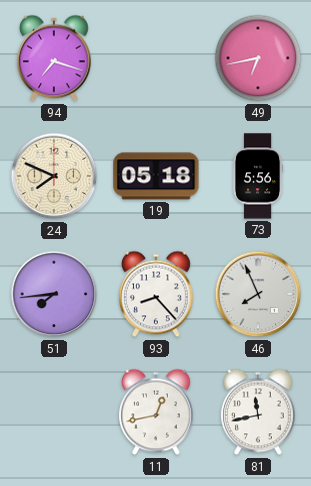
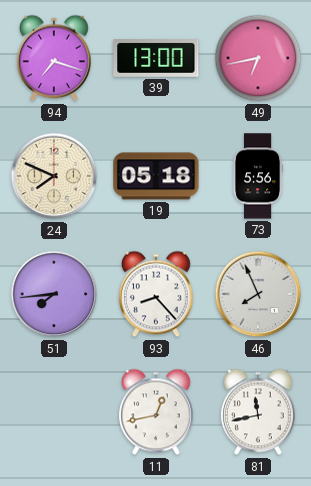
39: none -> 13:00 (156, 58)
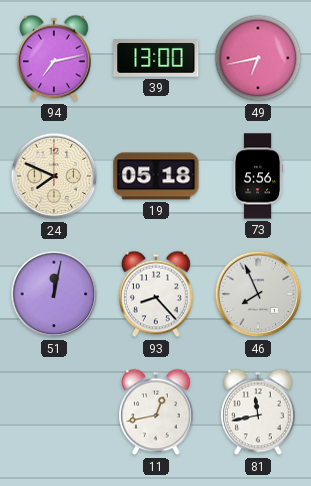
94: 7:18 -> 7:13 (55, 58)
51: 7:44 -> 12:02 (54, 294)
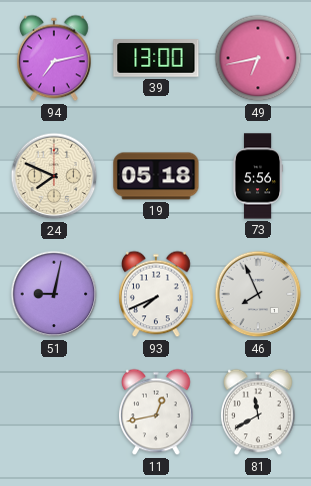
51: 12:02 -> 9:02 (54, 294)
93: 8:23 -> 7:41 (157, 294)
81: 11:43 -> 11:40 (259, 412)
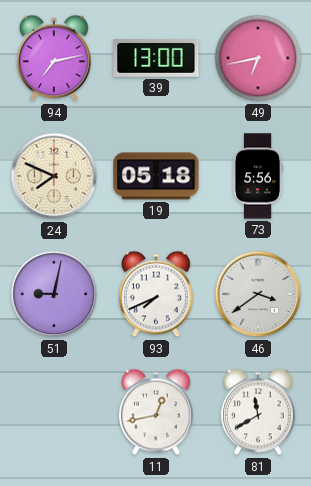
46: 7:56 -> 3:39 (258, 294)
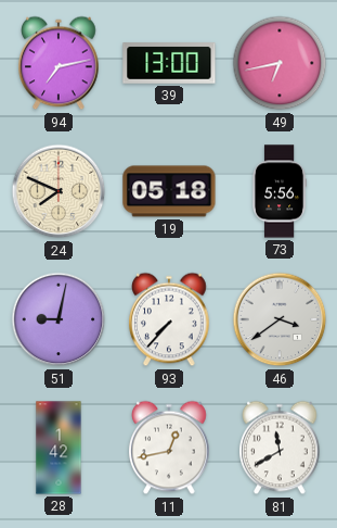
93: 7:41 -> 7:37 (170, 319)
28: none -> 1:42 (59, 448)
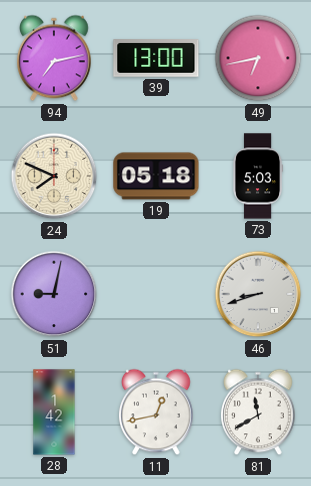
73: 5:56 -> 5:03 (258, 176)
93: 7:37 -> none (170, 319)
46: 3:39 -> 8:42 (258, 294)
